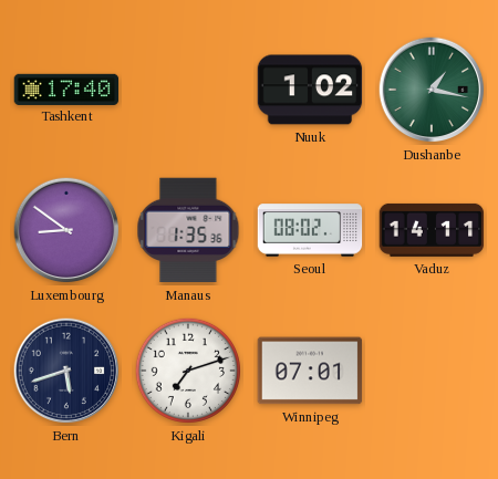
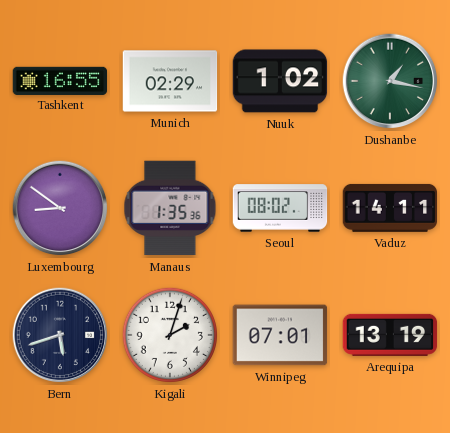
Tashkent: 17:40 -> 16:55 (60, 80)
Munich: none -> 02:29 (170, 81)
Kigali: 7:12 -> 2:03 (170, 335)
Arequipa: none -> 13:19 (390, 335)
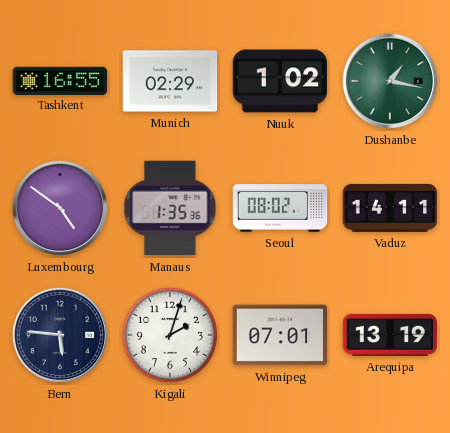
Luxembourg: 8:51 -> 4:51 (60, 208)
Bern: 5:42 -> 5:46 (60, 335)
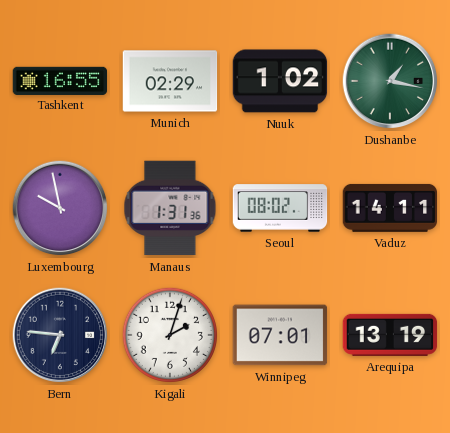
Luxembourg: 4:51 -> 9:58 (60, 208)
Manaus: 1:35 -> 1:31 (170, 208)
Bern: 5:46 -> 6:46 (60, 335)
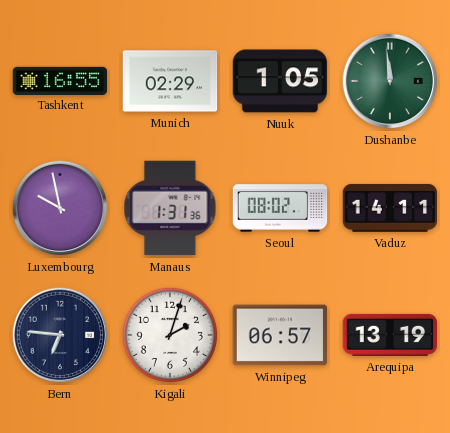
Nuuk: 1:02 -> 1:05 (280, 81)
Dushanbe: 1:17 -> 11:59 (390, 81)
Winnipeg: 07:01 -> 06:57 (280, 335)
